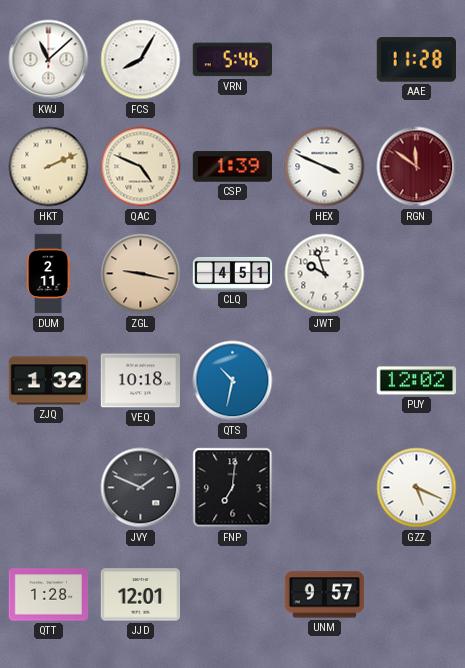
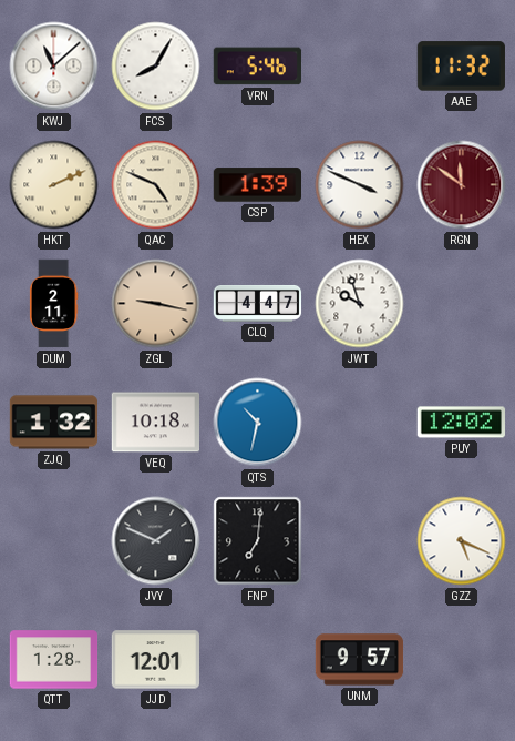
AAE: 11:28 -> 11:32 (461, 67)
CLQ: 4:51 -> 4:47 (258, 303)
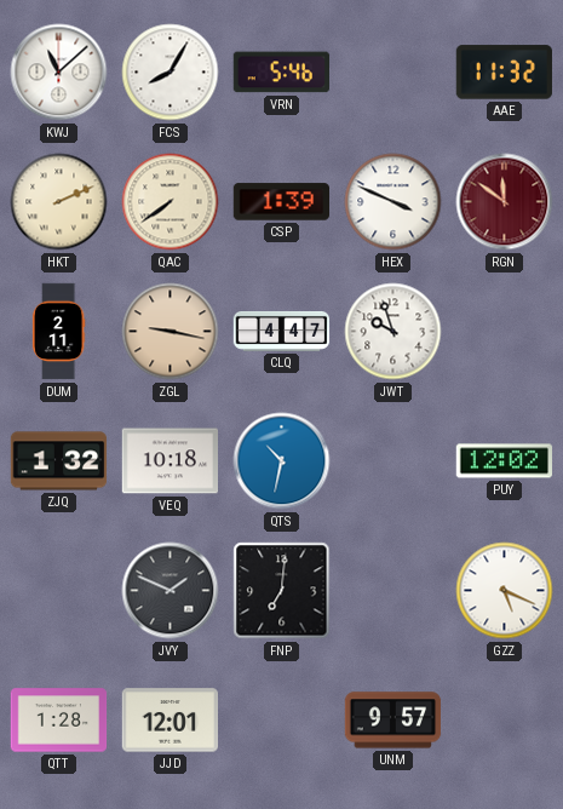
QAC: 4:49 -> 7:39 (171, 202)
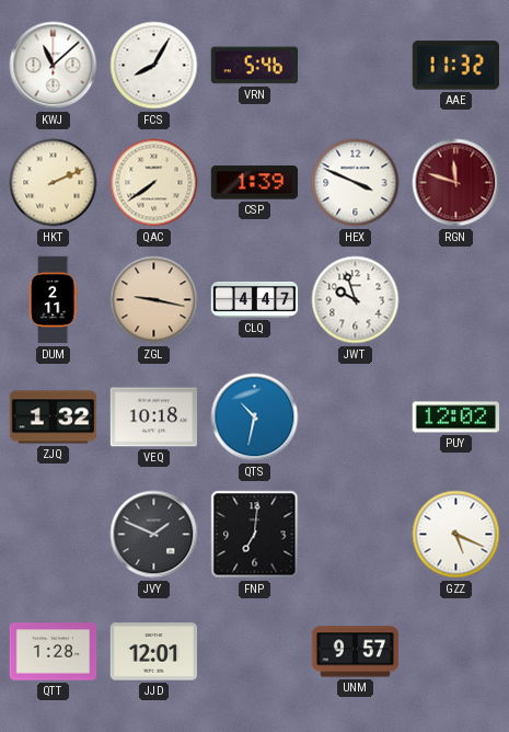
RGN: 11:51 -> 11:48 (456, 183)
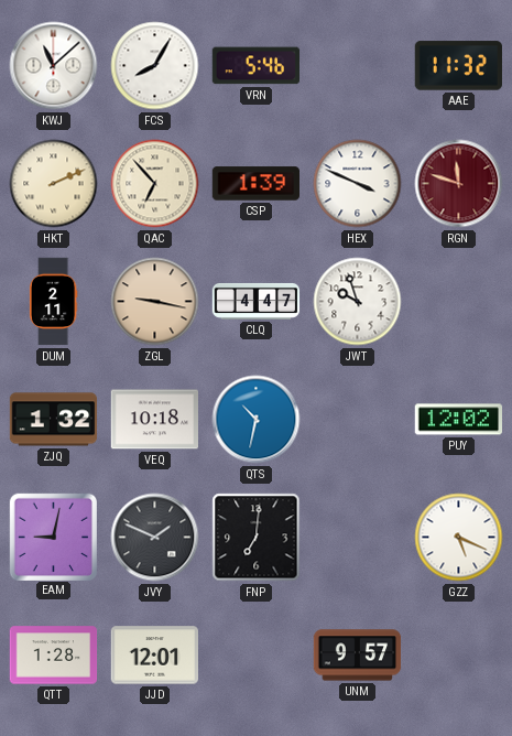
QAC: 7:39 -> 6:53 (155, 184)
EAM: none -> 9:02 (53, 537)
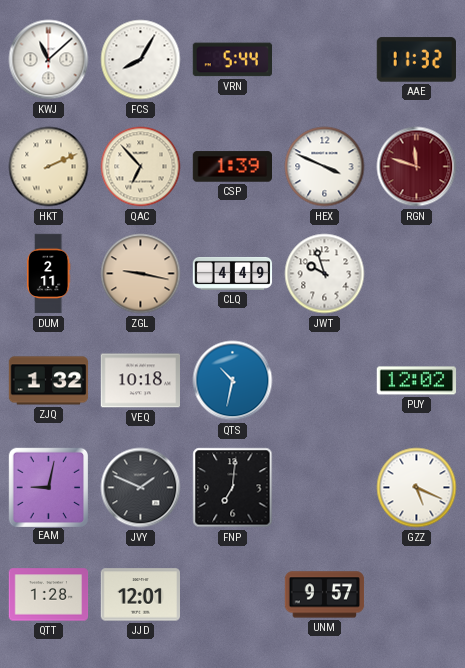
VRN: 5:46 -> 5:44 (232, 60)
CLQ: 4:47 -> 4:49 (233, 273)
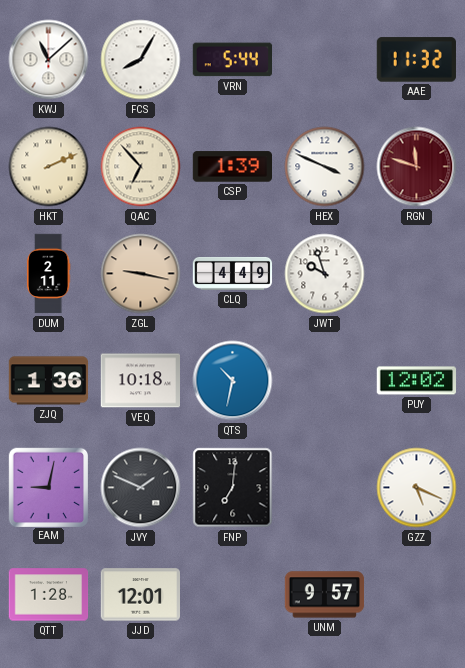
ZJQ: 1:32 -> 1:36 (49, 381)
